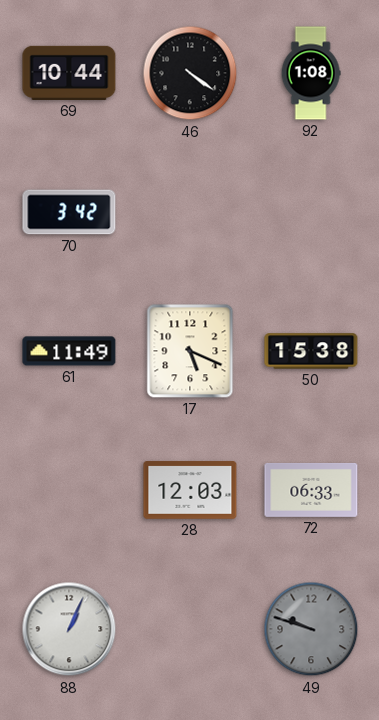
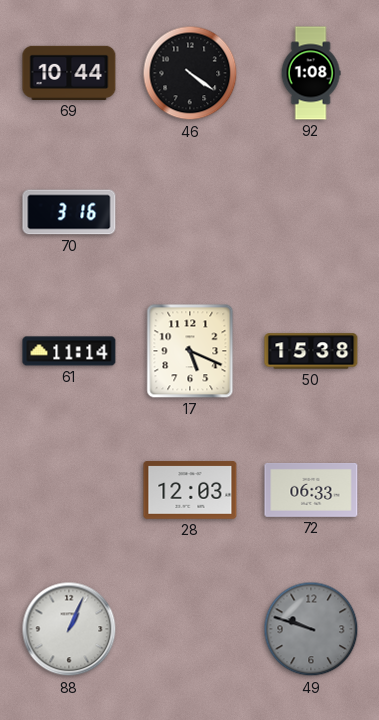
70: 3:42 -> 3:16 (69, 212)
61: 11:49 -> 11:14 (69, 351)
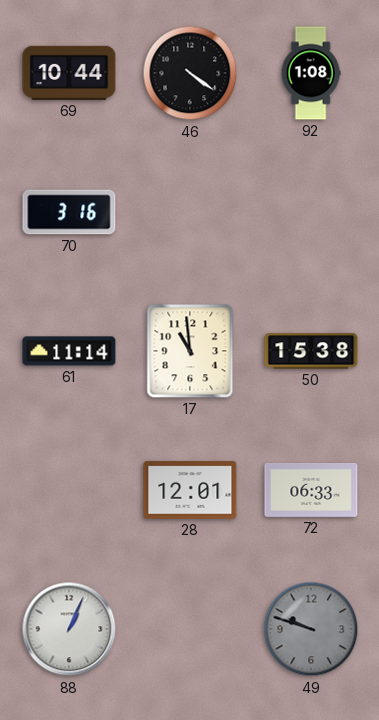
17: 5:19 -> 10:59 (190, 351)
28: 12:03 -> 12:01 (190, 490)
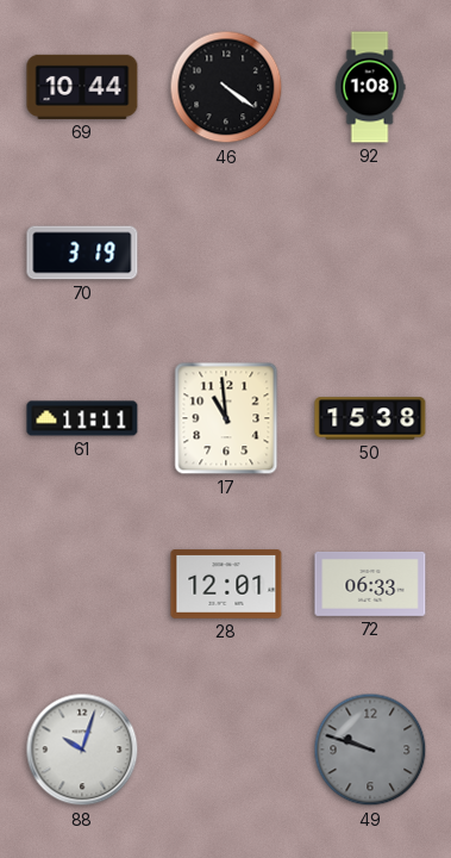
70: 3:16 -> 3:19 (82, 253)
61: 11:14 -> 11:11 (82, 418)
88: 1:04 -> 10:03 (82, 750)
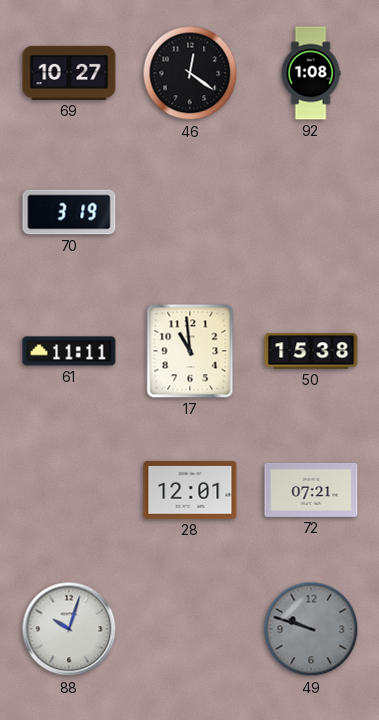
69: 10:44 -> 10:27 (69, 73)
46: 4:21 -> 12:21 (190, 73)
72: 06:33 -> 07:21 (311, 490)
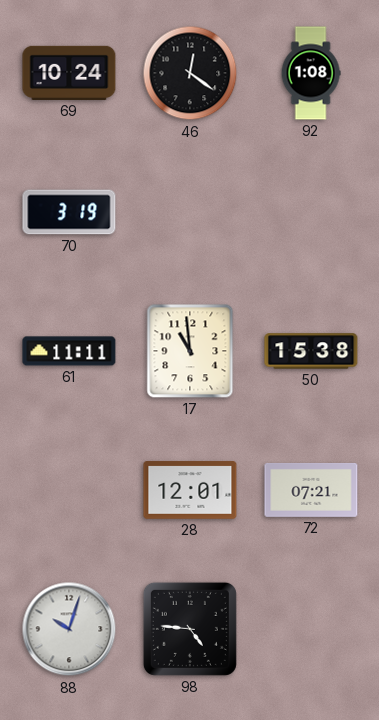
69: 10:27 -> 10:24 (69, 73)
98: none -> 4:46 (190, 629)
49: 9:48 -> none (311, 629)
